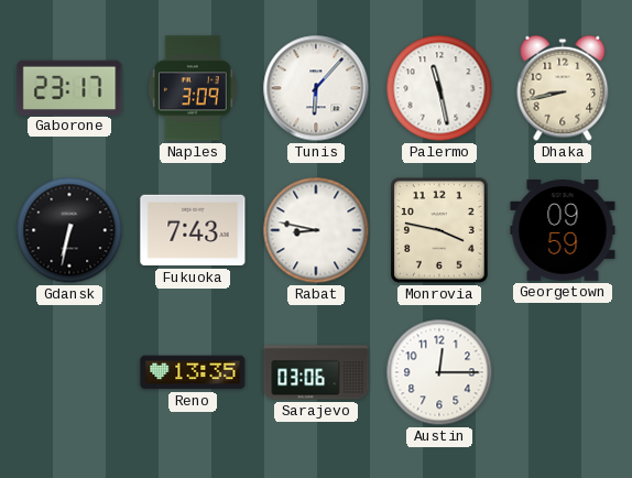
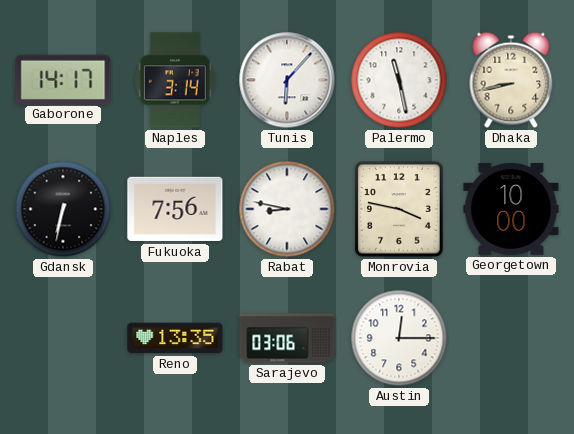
Gaborone: 23:17 -> 14:17 (63, 79)
Naples: 3:09 -> 3:14 (175, 80)
Fukuoka: 7:43 -> 7:56 (175, 209)
Georgetown: 09:59 -> 10:00 (511, 210)
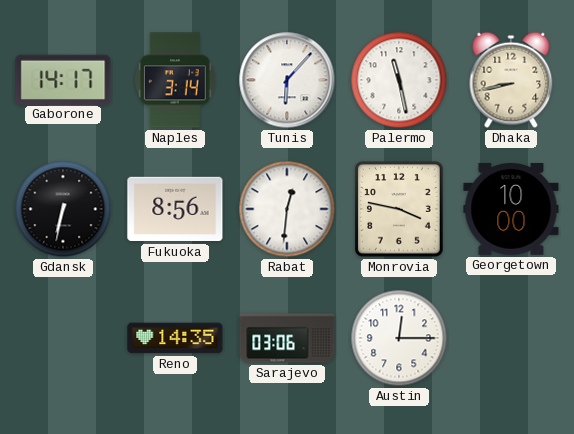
Fukuoka: 7:56 -> 8:56 (175, 209)
Rabat: 8:47 -> 12:31 (287, 209)
Reno: 13:35 -> 14:35 (175, 338)
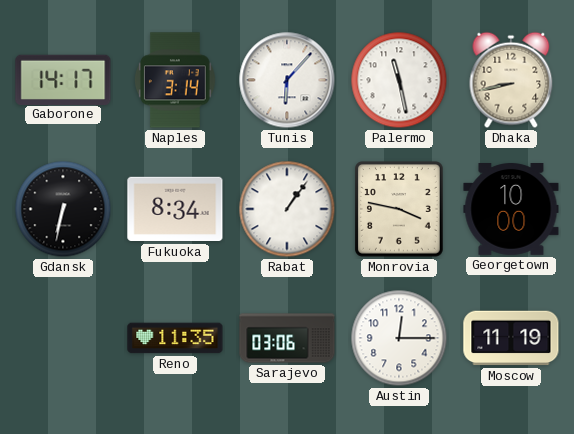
Fukuoka: 8:56 -> 8:34 (175, 209)
Rabat: 12:31 -> 1:06 (287, 209)
Reno: 14:35 -> 11:35 (175, 338)
Moscow: none -> 11:19 (511, 338)
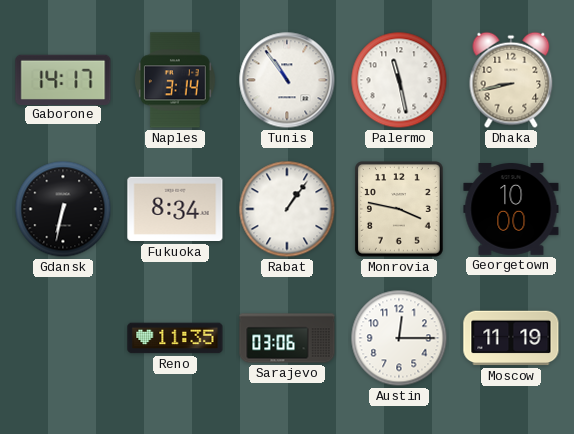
Tunis: 6:07 -> 10:54 (287, 80)
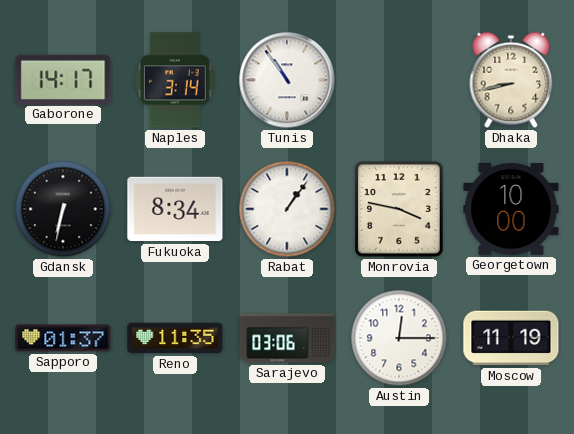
Palermo: 11:28 -> none (399, 80)
Sapporo: none -> 01:37 (63, 338)
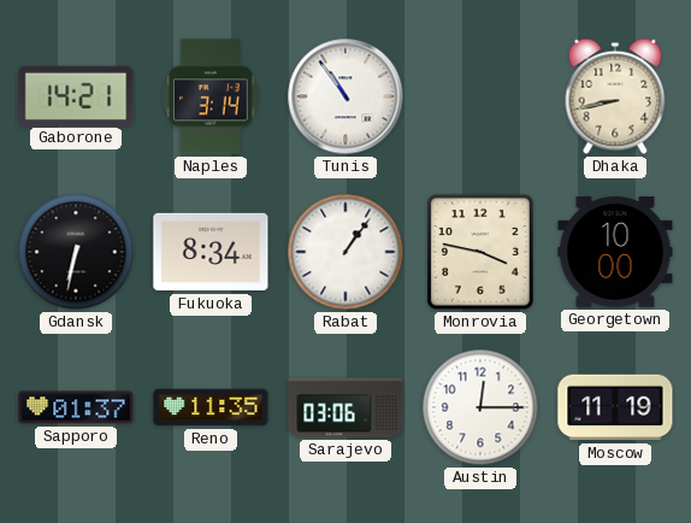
Gaborone: 14:17 -> 14:21 (76, 95)
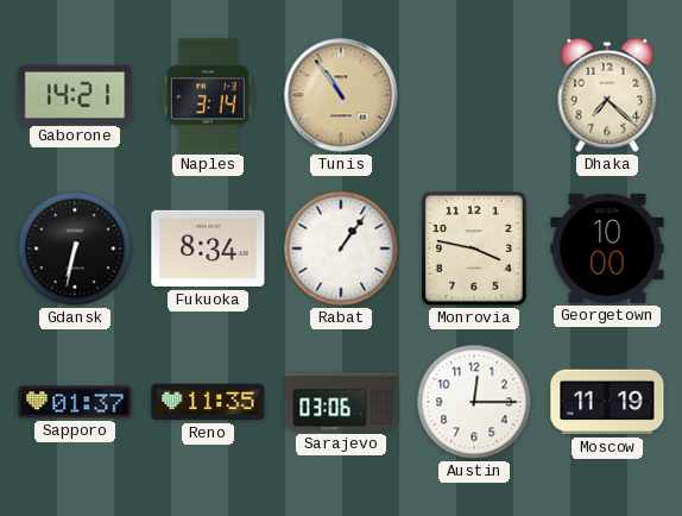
Tunis dial: white -> champagne (341, 95)
Dhaka: 8:43 -> 7:22 (607, 95)
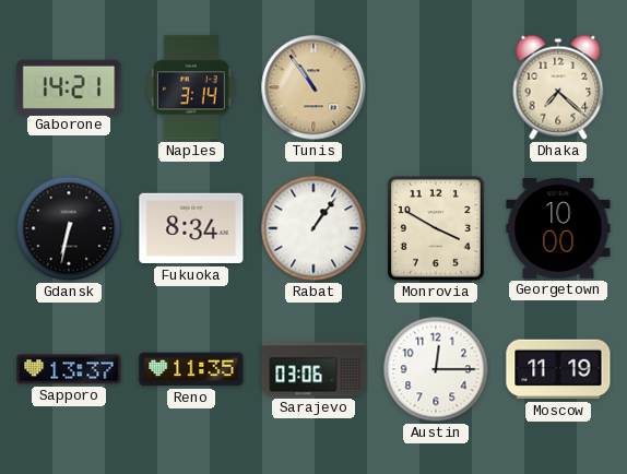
Monrovia: 3:47 -> 3:50 (437, 229)
Sapporo: 01:37 -> 13:37 (69, 369)
